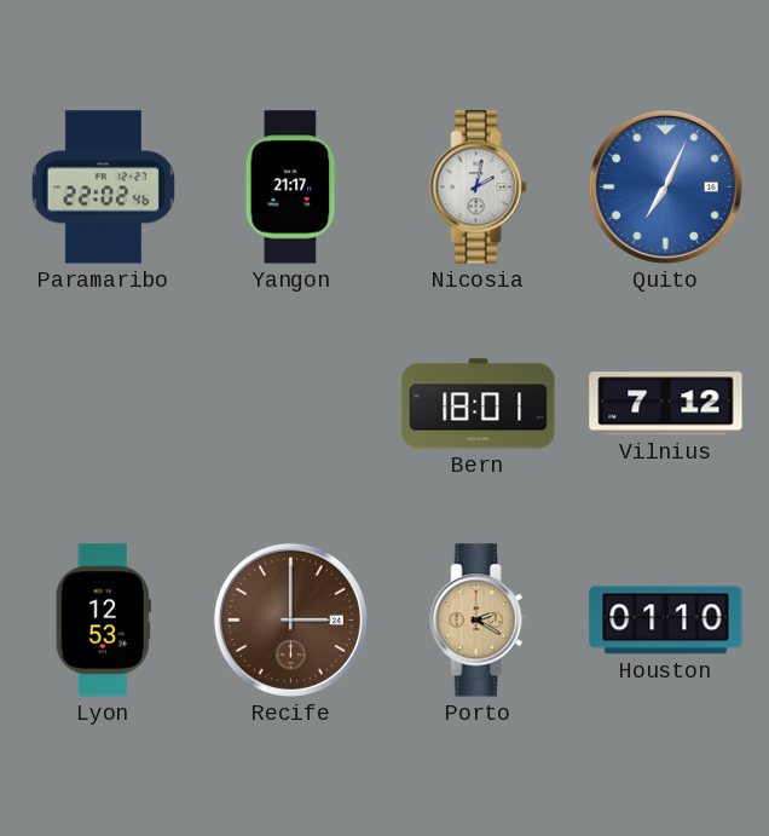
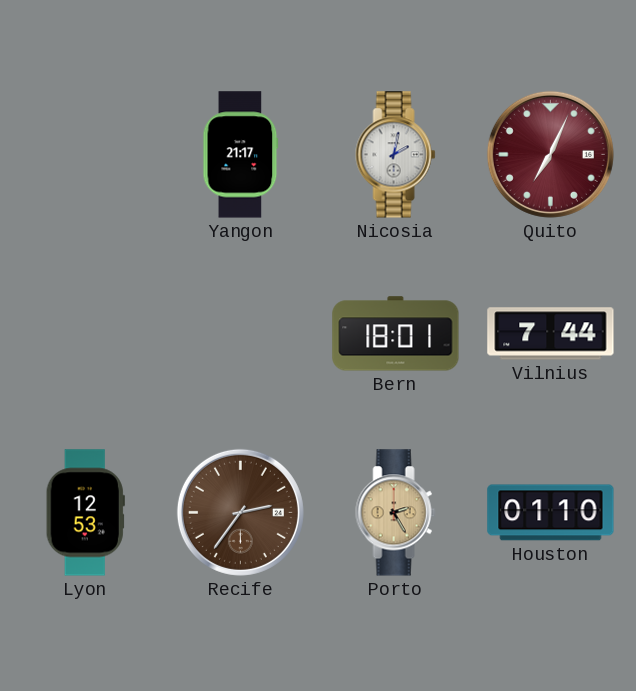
Paramaribo: 22:02 -> none (103, 188)
Quito dial: blue -> burgundy (550, 154)
Vilnius: 7:12 -> 7:44 (551, 334)
Recife: 3:00 -> 2:36 (240, 512)
Porto: 2:20 -> 2:25 (396, 513)
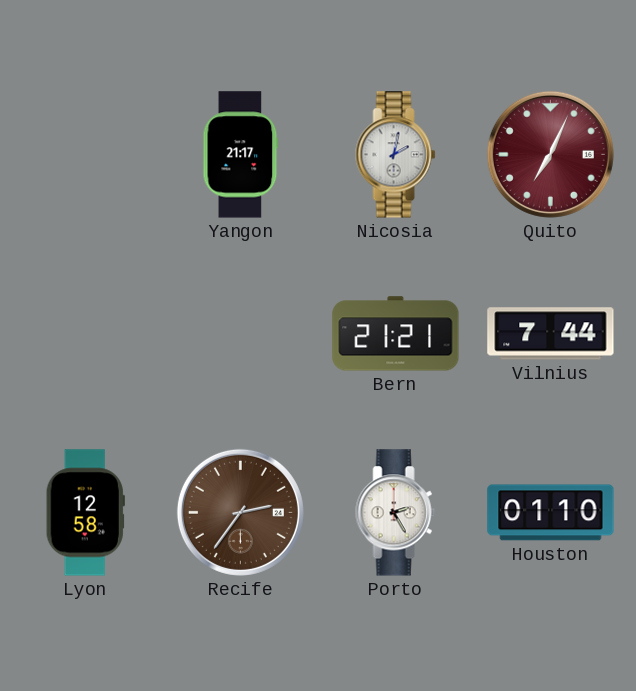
Bern: 18:01 -> 21:21 (396, 334)
Lyon: 12:53 -> 12:58 (85, 513)
Porto dial: champagne -> white (396, 513)
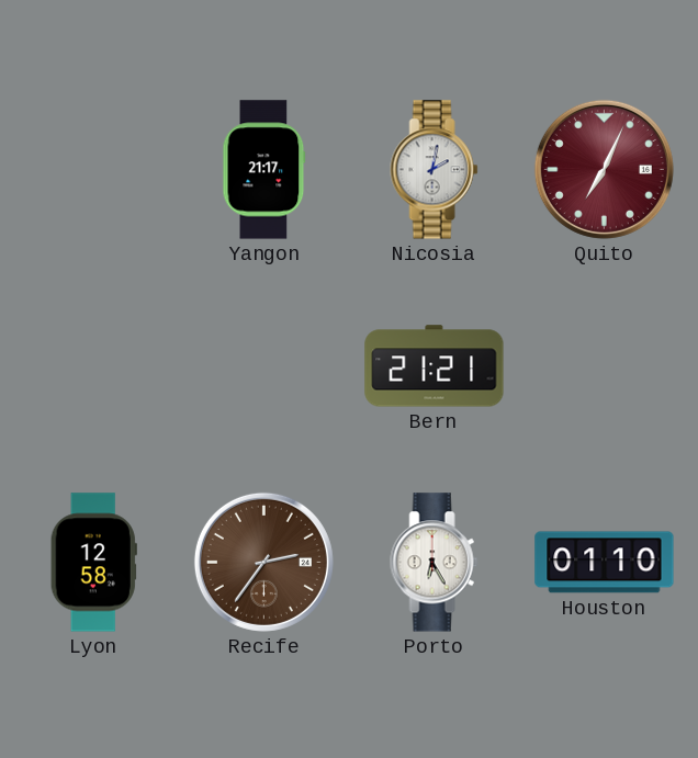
Vilnius: 7:44 -> none (551, 334)
Porto: 2:25 -> 6:25 (435, 563)
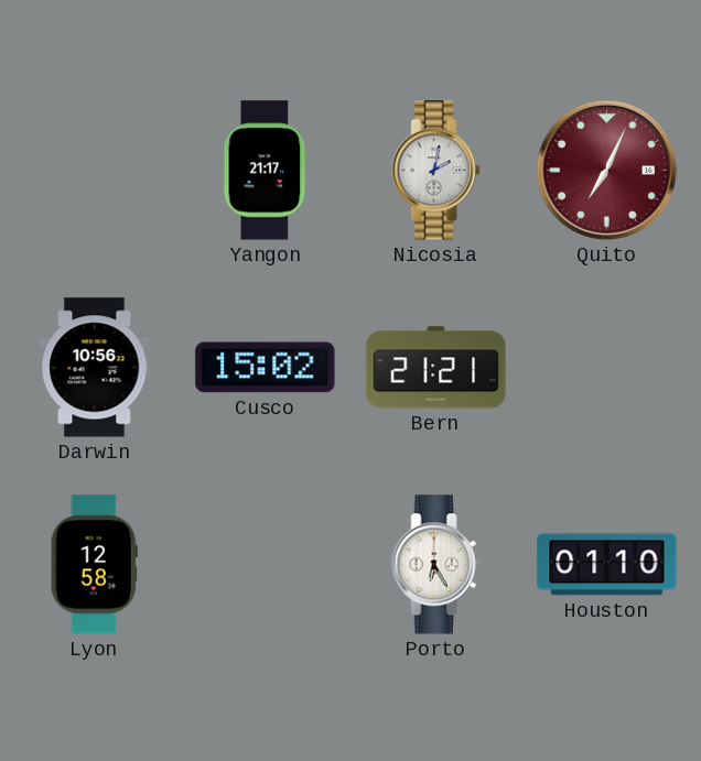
Darwin: none -> 10:56 (95, 368)
Cusco: none -> 15:02 (266, 368)
Recife: 2:36 -> none (263, 562)
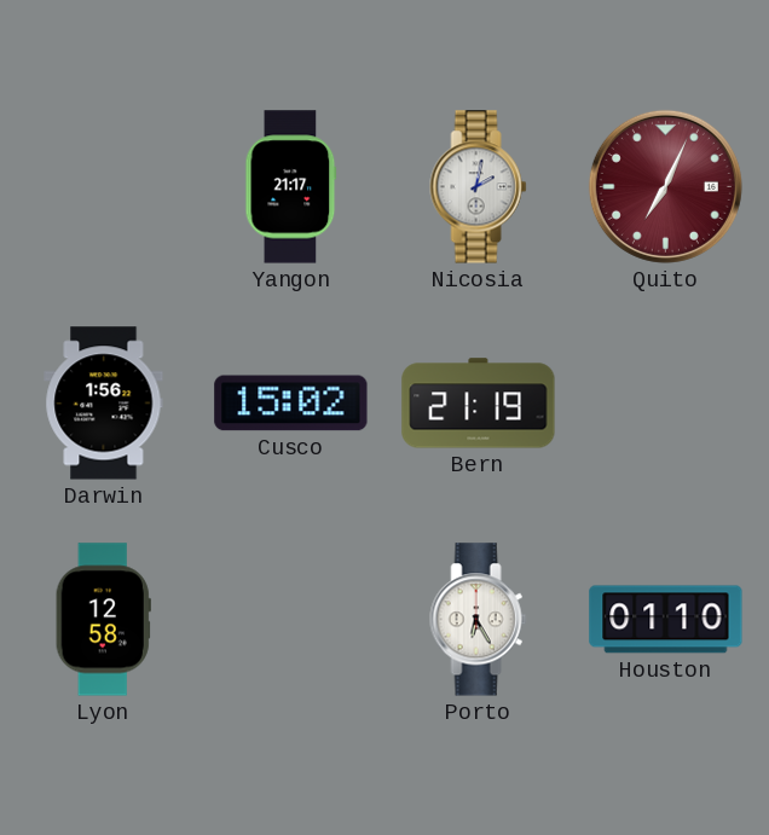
Darwin: 10:56 -> 1:56 (104, 404)
Bern: 21:21 -> 21:19 (479, 404)
